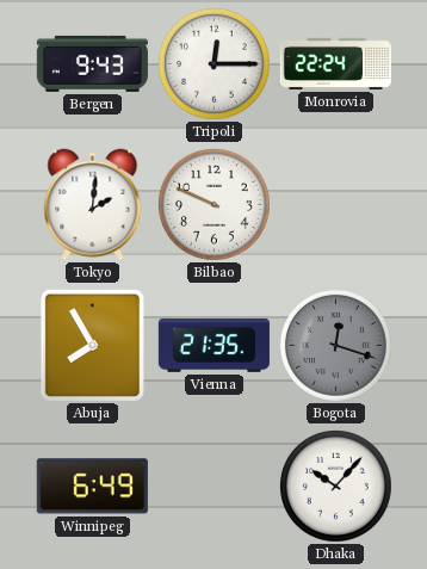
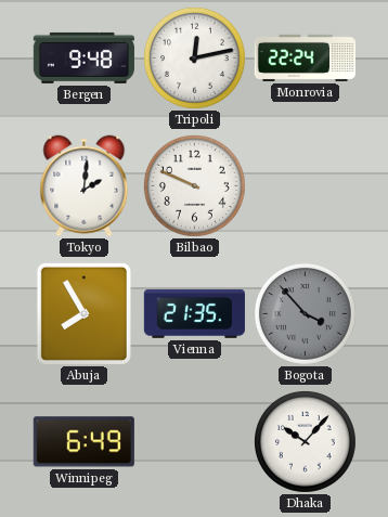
Bergen: 9:43 -> 9:48 (83, 57)
Tripoli: 12:15 -> 12:13 (194, 57)
Bogota: 12:18 -> 3:53 (305, 313)
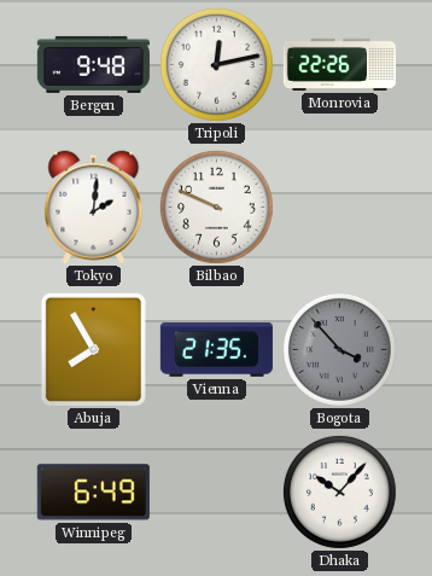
Monrovia: 22:24 -> 22:26 (339, 64)
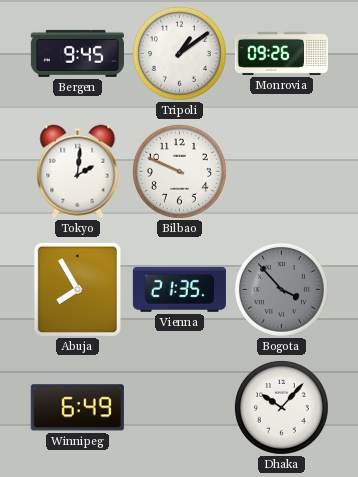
Bergen: 9:48 -> 9:45 (77, 53)
Tripoli: 12:13 -> 1:09 (179, 53)
Monrovia: 22:26 -> 09:26 (281, 53)
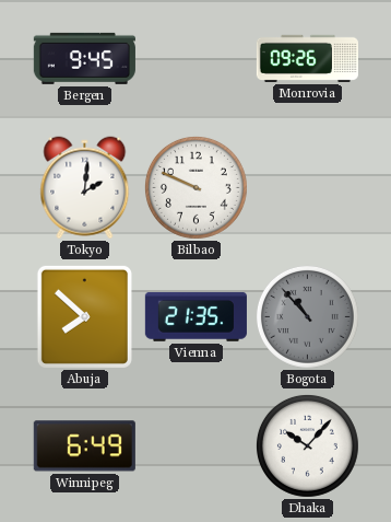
Tripoli: 1:09 -> none (179, 53)
Abuja: 7:55 -> 7:52 (84, 316)
Bogota: 3:53 -> 10:53 (307, 316)
